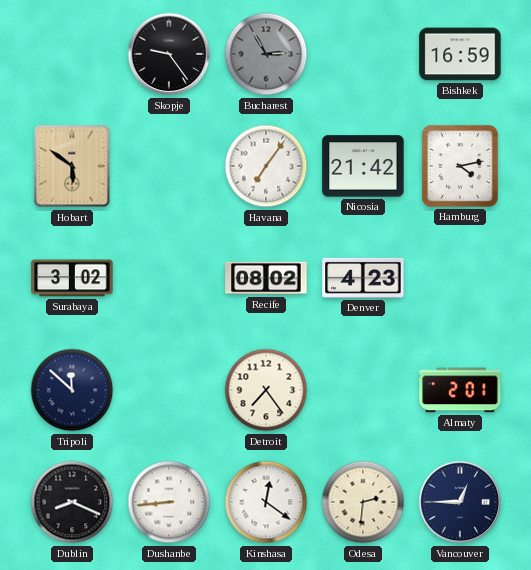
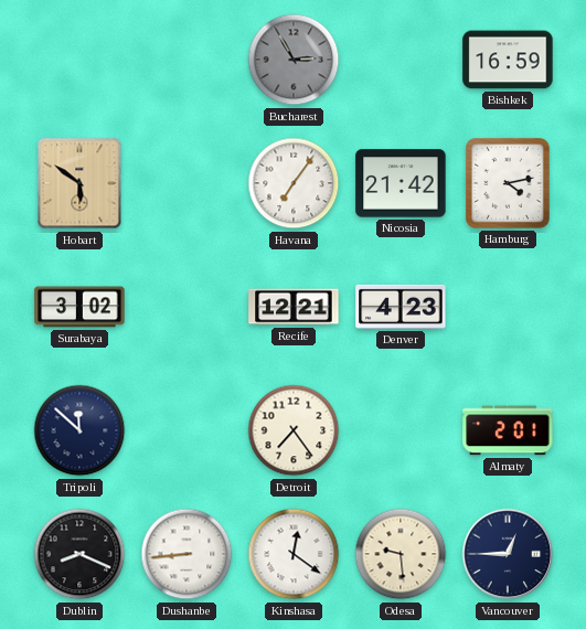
Skopje: 9:24 -> none (169, 54)
Recife: 08:02 -> 12:21 (294, 307)
Odesa: 2:31 -> 9:29 (401, 554)
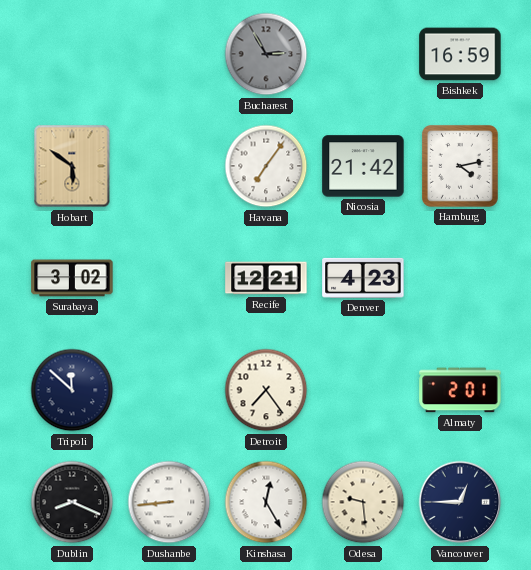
Kinshasa: 12:21 -> 12:25 (266, 502)
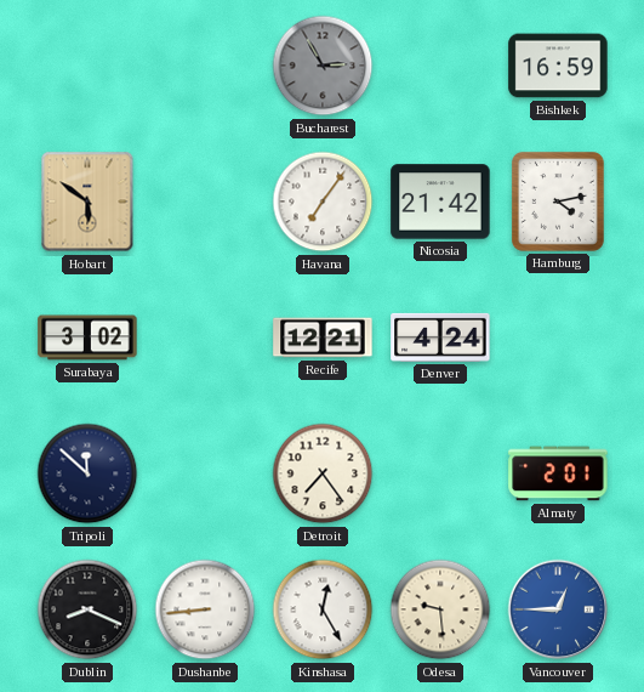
Denver: 4:23 -> 4:24 (440, 338)
Vancouver dial: navy -> blue (558, 609)
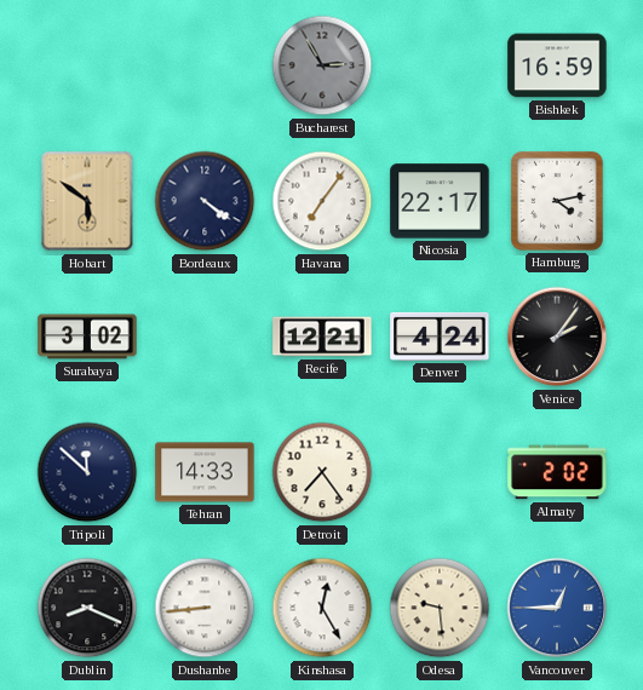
Bordeaux: none -> 4:21 (205, 201)
Nicosia: 21:42 -> 22:17 (440, 201)
Venice: none -> 2:06 (557, 337)
Tehran: none -> 14:33 (205, 472)
Almaty: 2:01 -> 2:02 (557, 472)
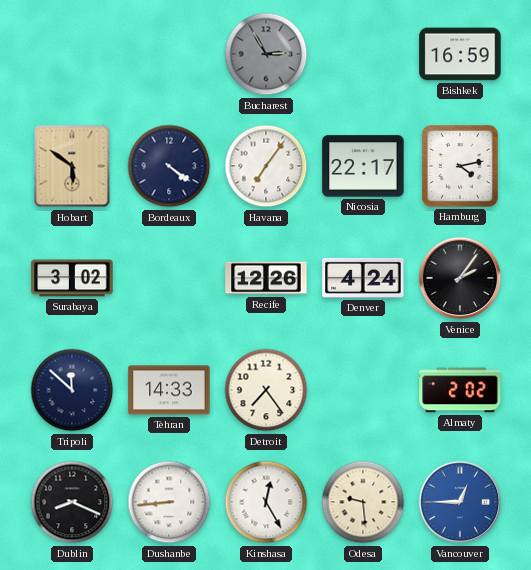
Recife: 12:21 -> 12:26 (266, 278)
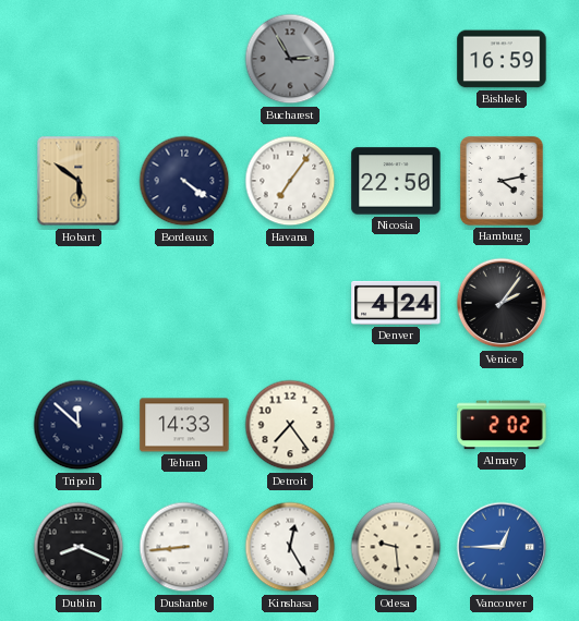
Nicosia: 22:17 -> 22:50 (396, 181)
Surabaya: 3:02 -> none (72, 278)
Recife: 12:26 -> none (266, 278)
